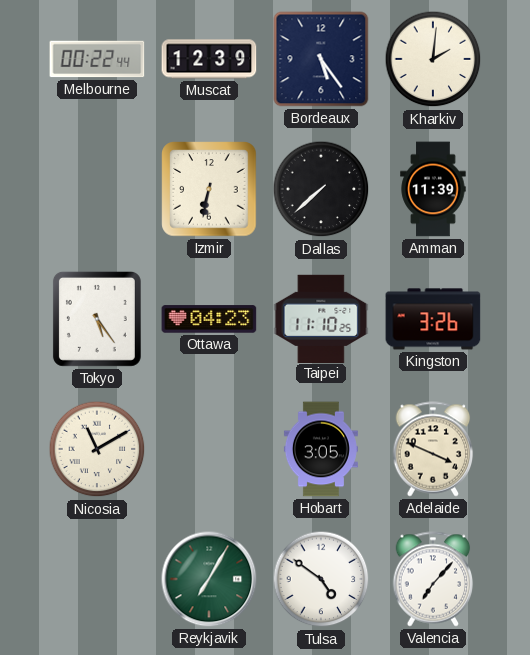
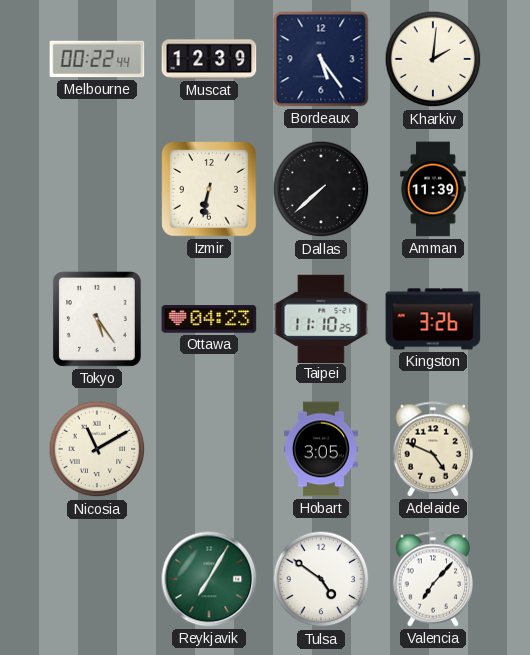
Adelaide: 3:49 -> 4:49 (433, 449)
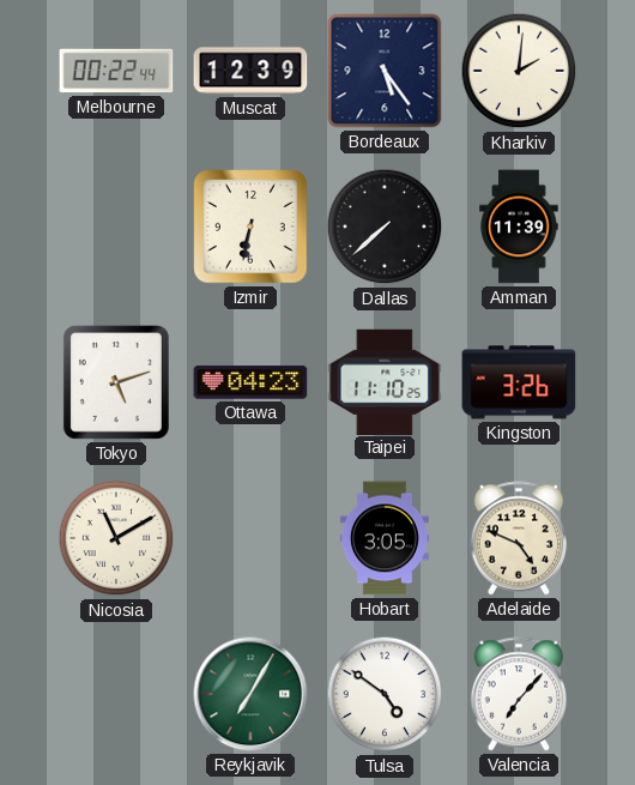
Tokyo: 5:24 -> 5:12 (116, 382)
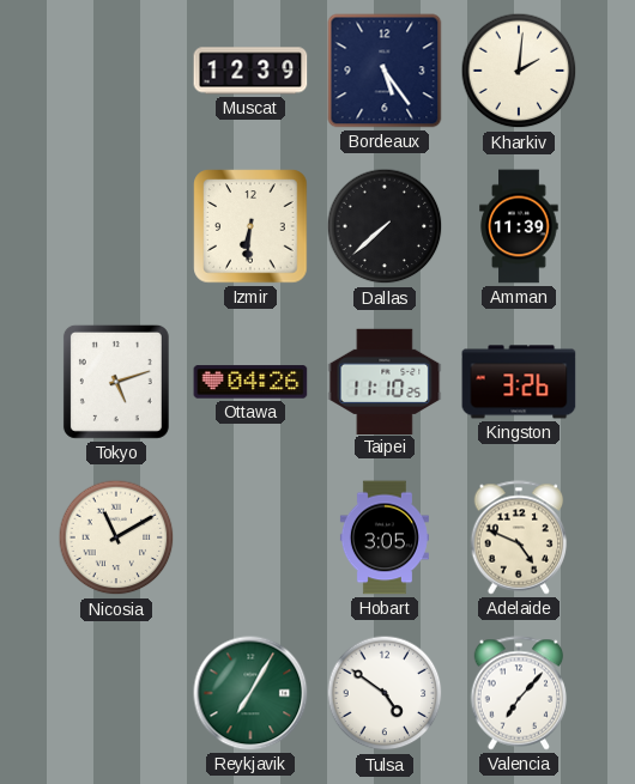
Melbourne: 00:22 -> none (116, 71)
Izmir: 6:32 -> 6:31 (250, 226)
Ottawa: 04:23 -> 04:26 (250, 382)
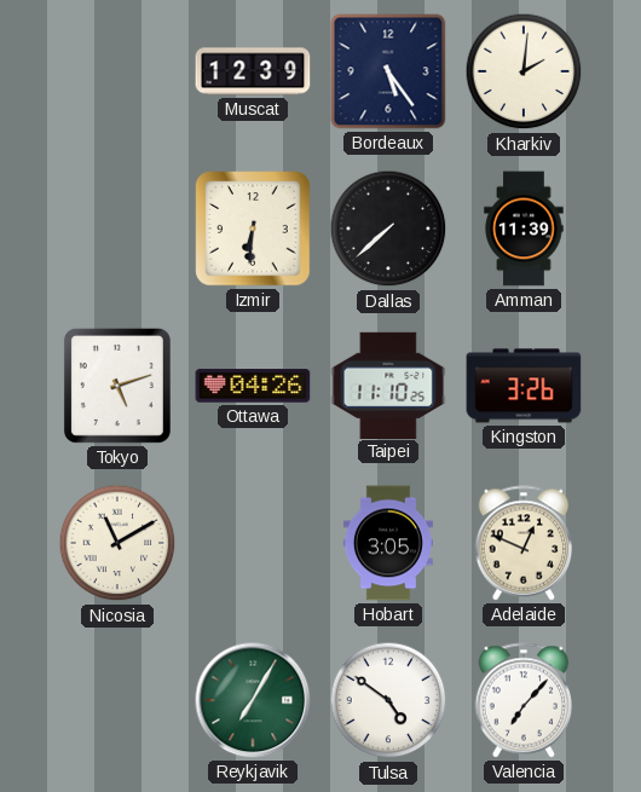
Adelaide: 4:49 -> 12:49 (524, 543)
